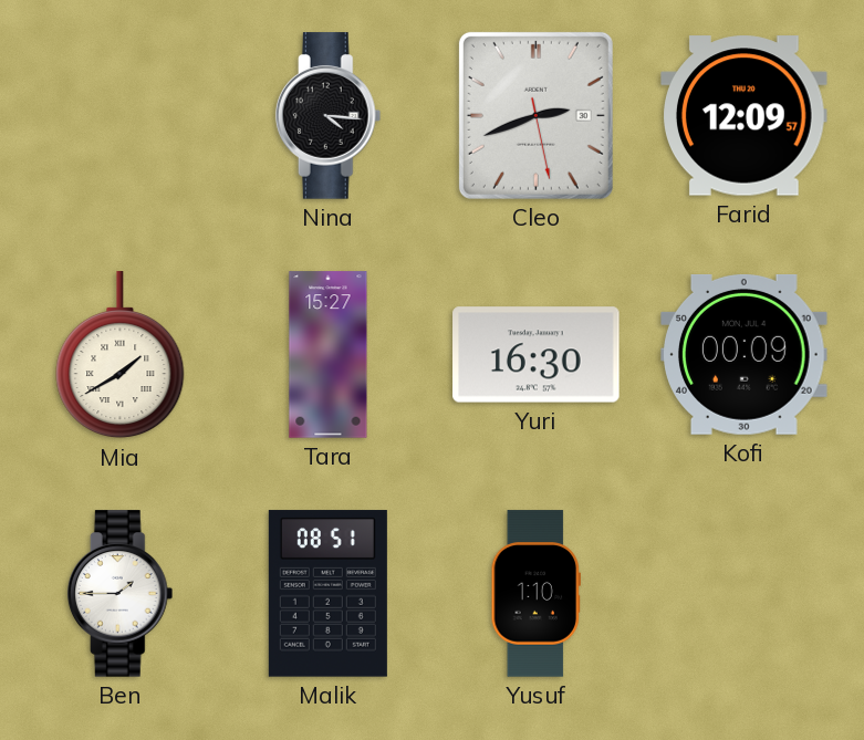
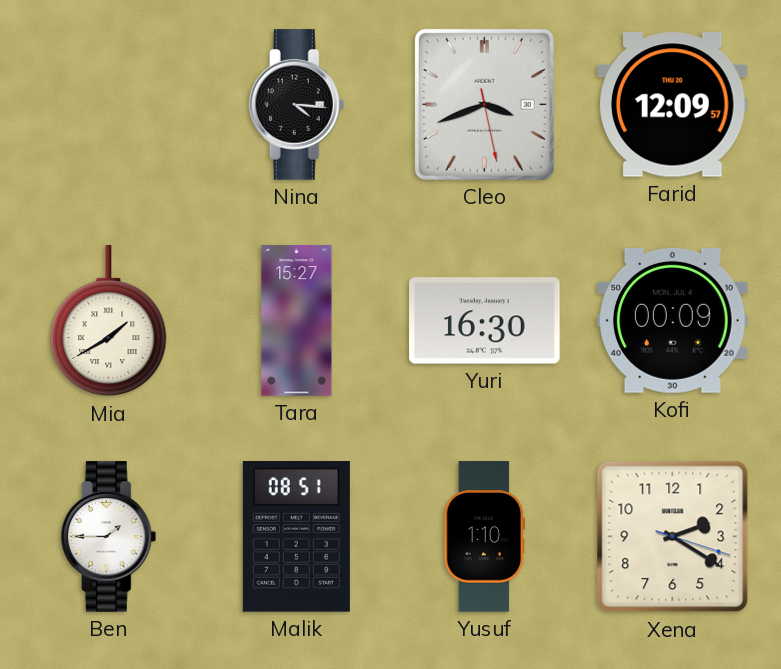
Cleo: 2:41 -> 3:41 (484, 104)
Xena: none -> 2:20 (673, 537)
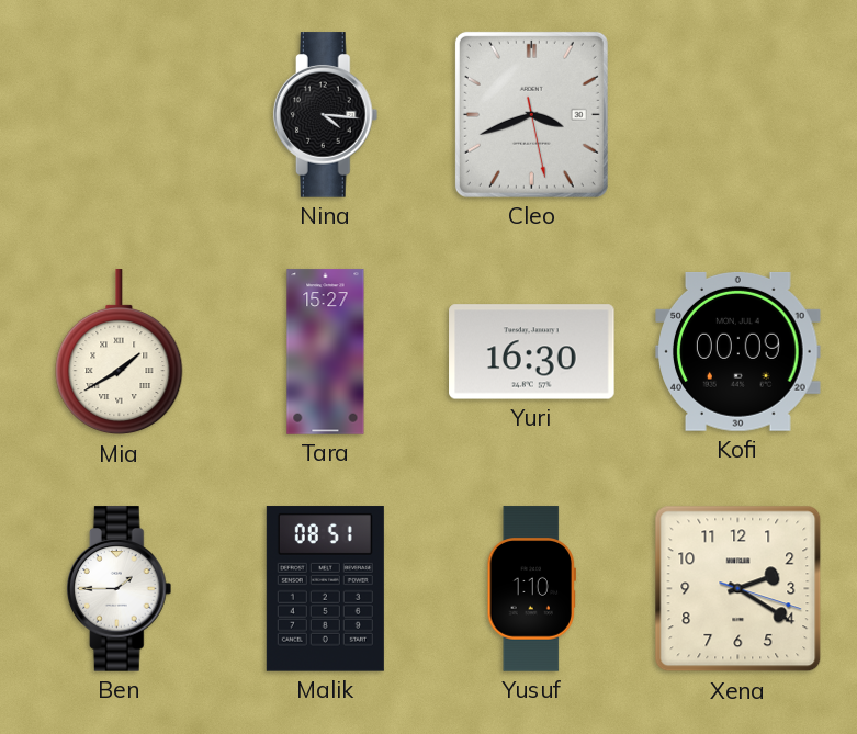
Farid: 12:09 -> none (673, 105)
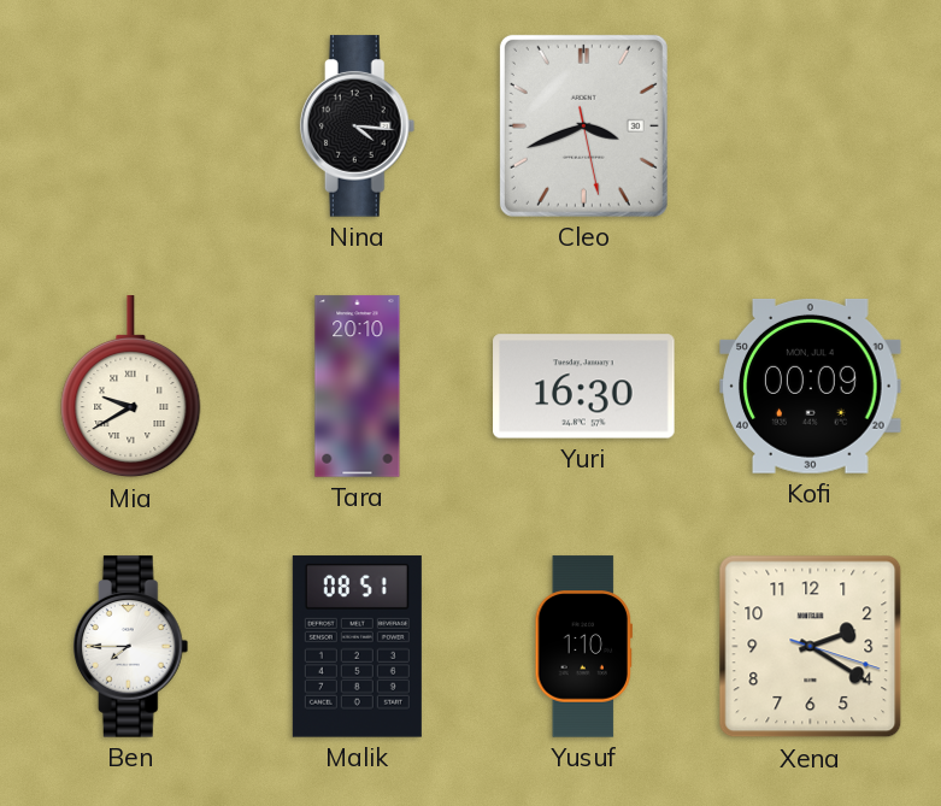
Mia: 1:40 -> 9:40 (131, 387)
Tara: 15:27 -> 20:10 (358, 387)
Ben: 1:45 -> 7:45 (131, 647)
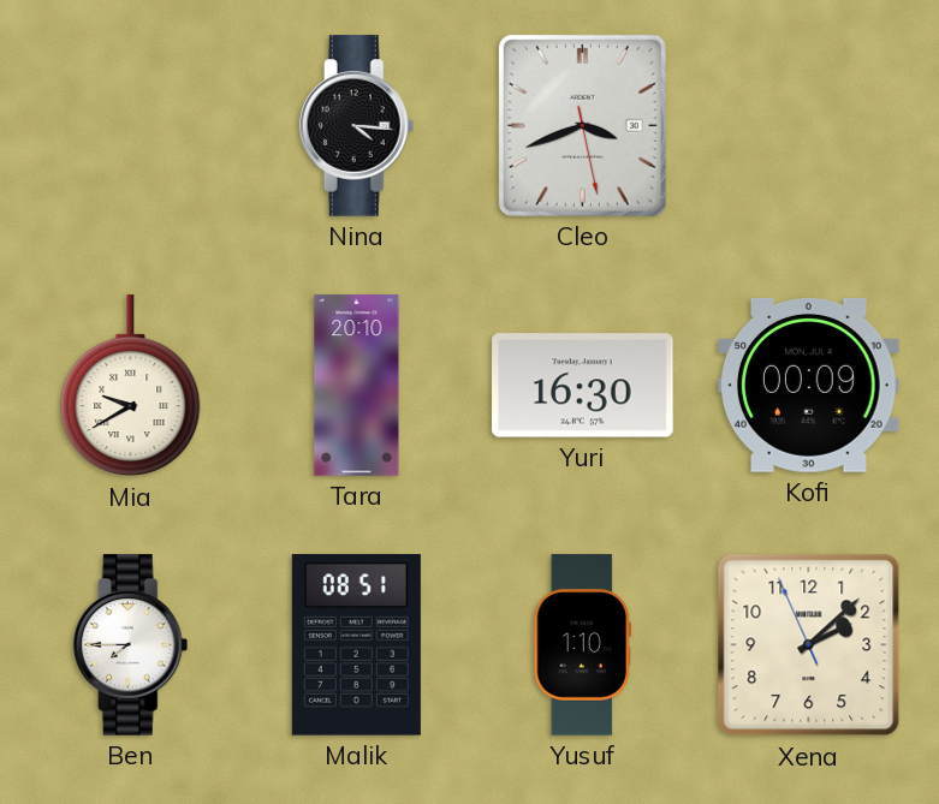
Xena: 2:20 -> 2:07 (809, 645)
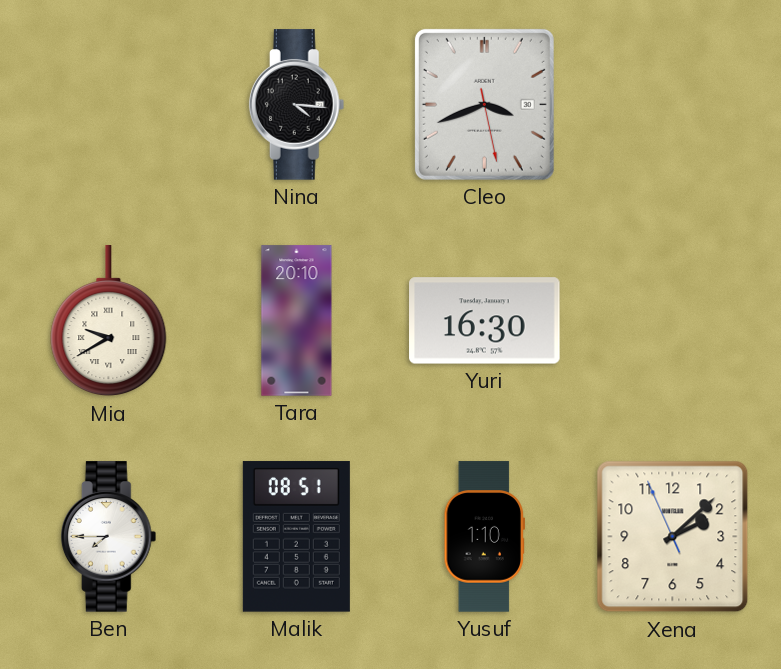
Kofi: 00:09 -> none (809, 385)
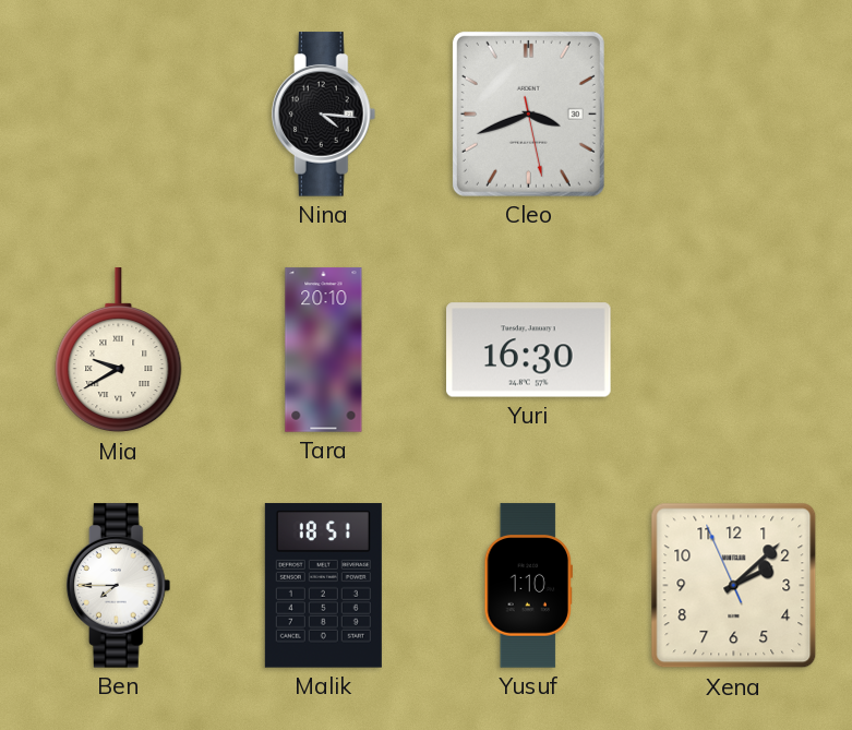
Malik: 08:51 -> 18:51 (323, 586)
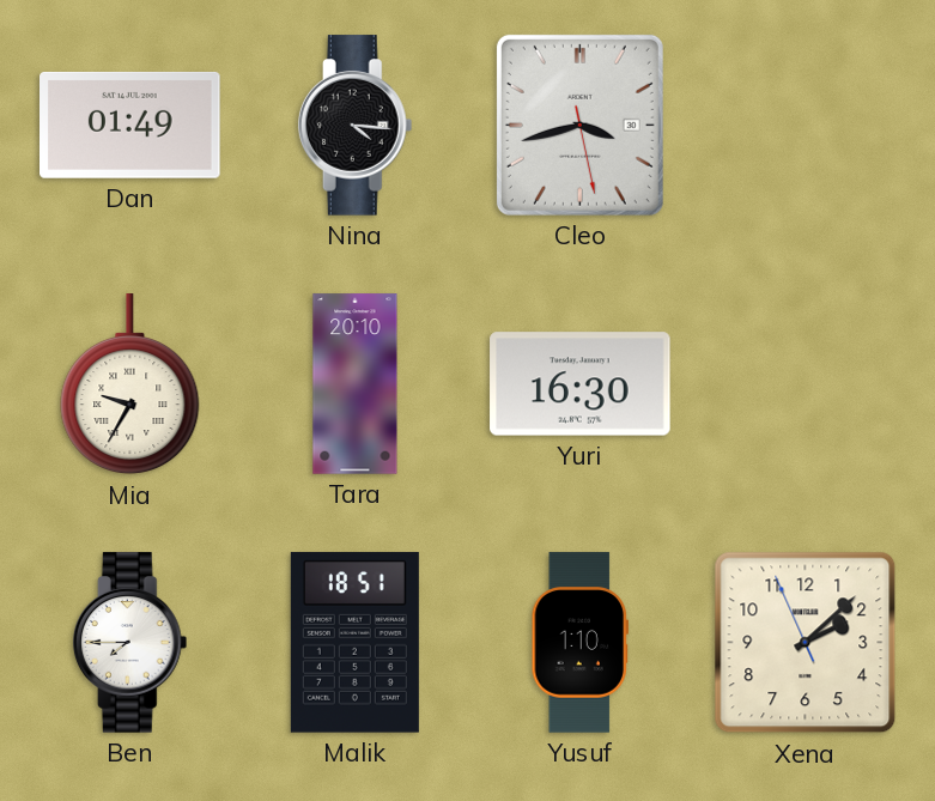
Dan: none -> 01:49 (130, 125)
Cleo: 3:41 -> 3:42 (579, 125)
Mia: 9:40 -> 9:35 (130, 384)
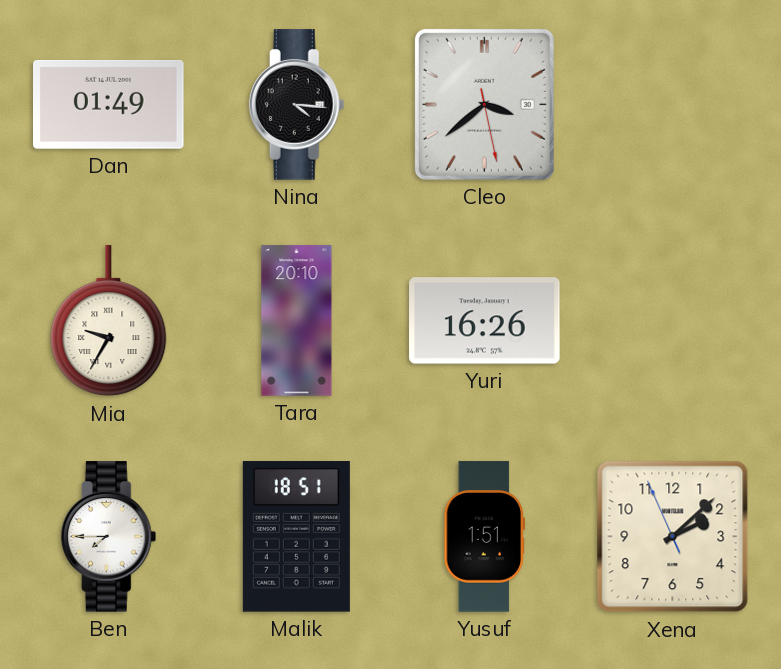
Cleo: 3:42 -> 3:38 (484, 104)
Yuri: 16:30 -> 16:26 (485, 321)
Yusuf: 1:10 -> 1:51 (484, 537)
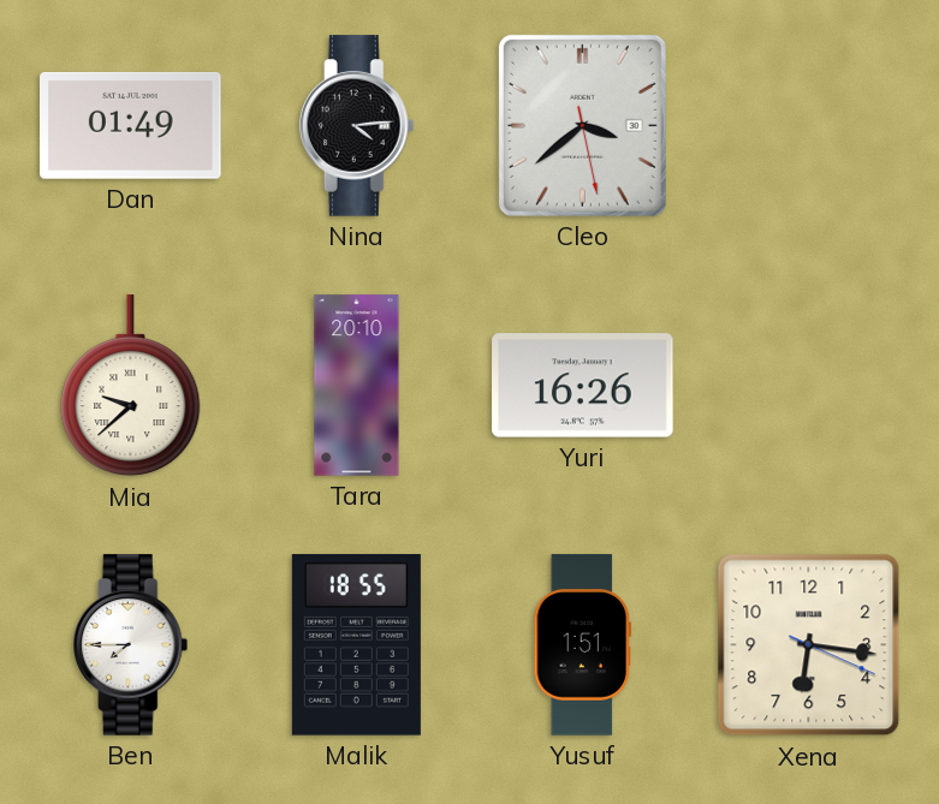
Nina: 4:16 -> 4:14 (357, 126)
Mia: 9:35 -> 9:38 (131, 386)
Malik: 18:51 -> 18:55 (356, 645)
Xena: 2:07 -> 6:16 (809, 645)
